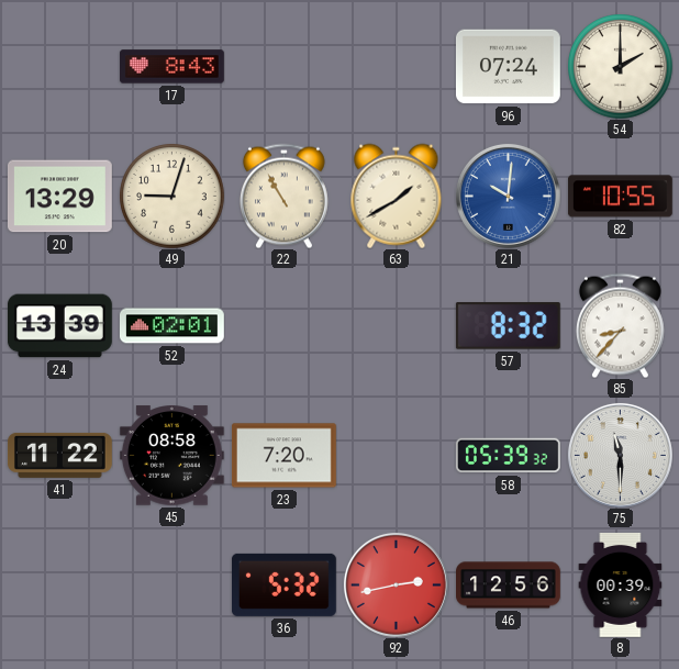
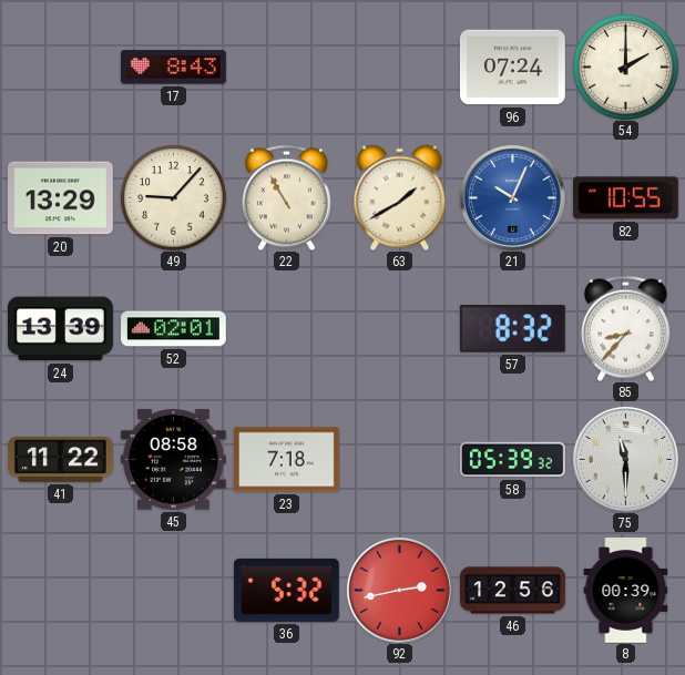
49: 9:03 -> 9:07 (173, 197)
21: 10:01 -> 10:04 (512, 197)
23: 7:20 -> 7:18 (286, 460)
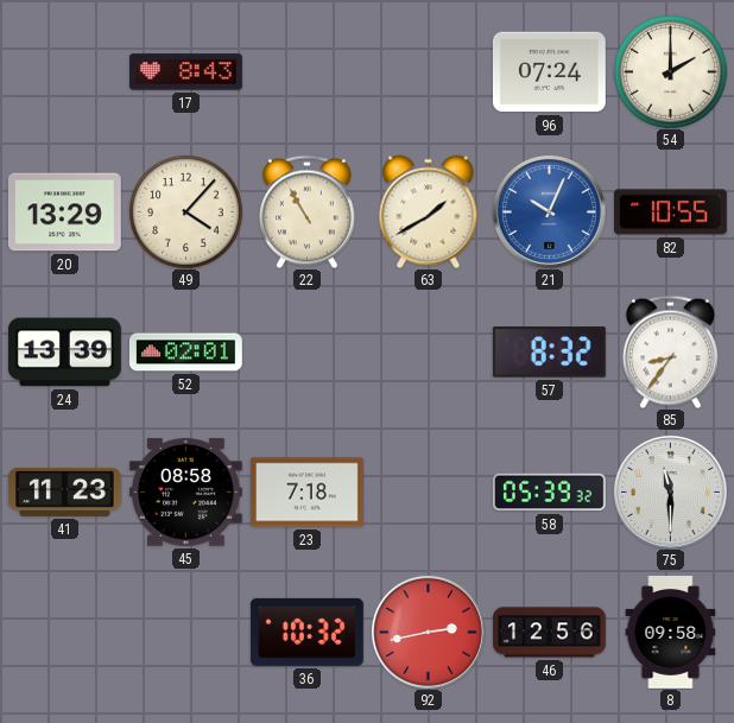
49: 9:07 -> 4:07 (185, 211)
85: 8:37 -> 8:36 (670, 351)
41: 11:22 -> 11:23 (64, 491)
36: 5:32 -> 10:32 (306, 632)
8: 00:39 -> 09:58 (671, 632)
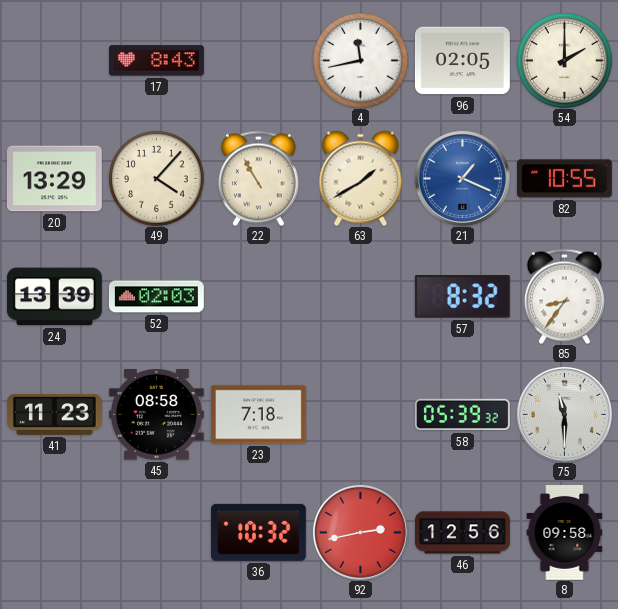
4: none -> 11:43 (360, 60)
96: 07:24 -> 02:05 (462, 61)
21: 10:04 -> 1:19 (462, 178)
52: 02:01 -> 02:03 (156, 297)
